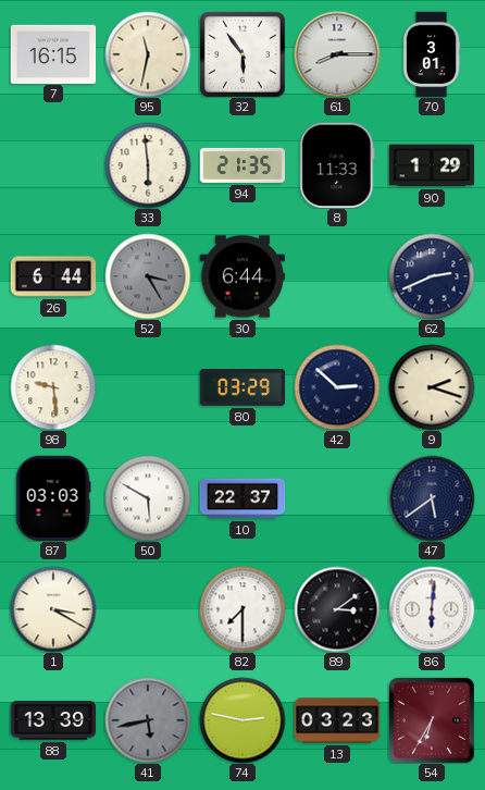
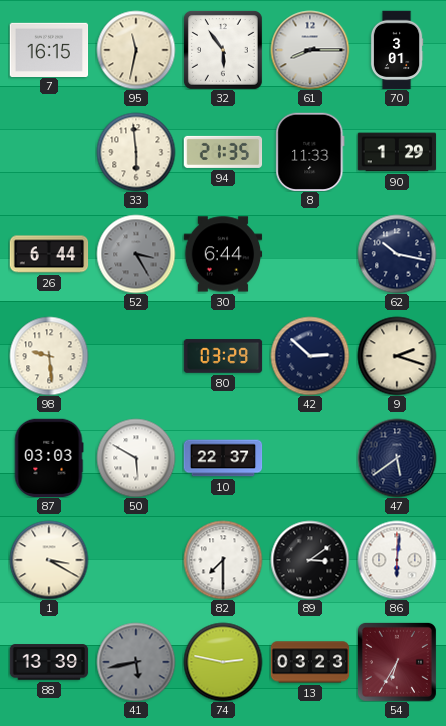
62: 2:41 -> 10:17 (397, 254)
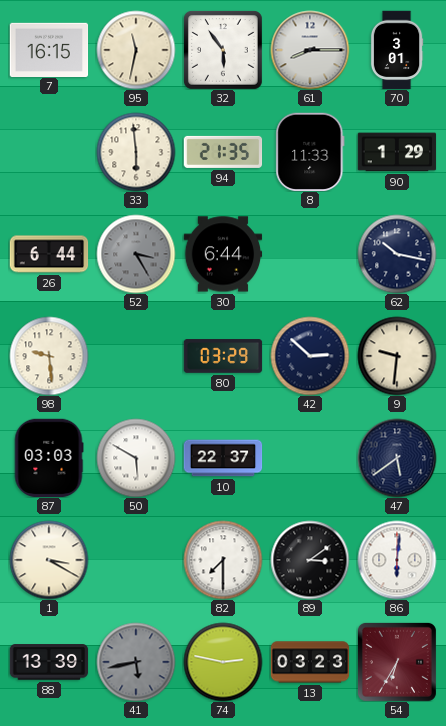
9: 2:18 -> 9:31 (397, 356)
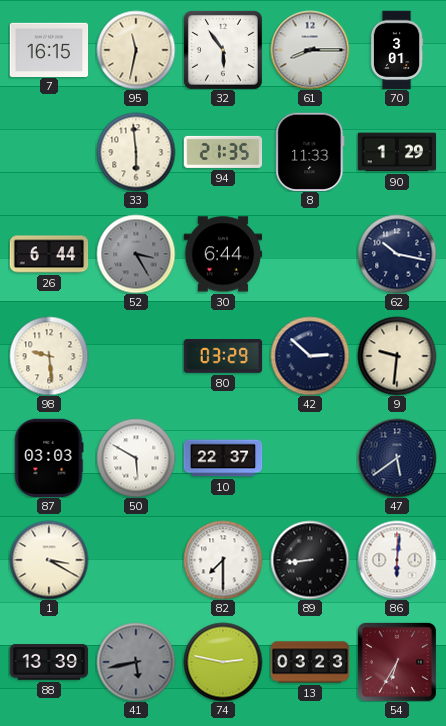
89: 3:09 -> 8:44 (310, 560)
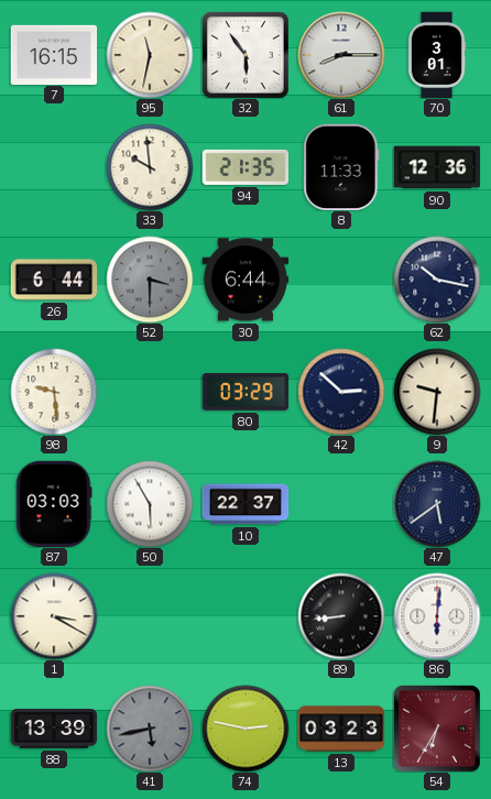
33: 5:59 -> 9:59 (150, 167)
90: 1:29 -> 12:36 (437, 167)
52: 3:25 -> 3:30 (150, 280)
50: 5:50 -> 5:55 (150, 504)
82: 7:30 -> none (223, 560)
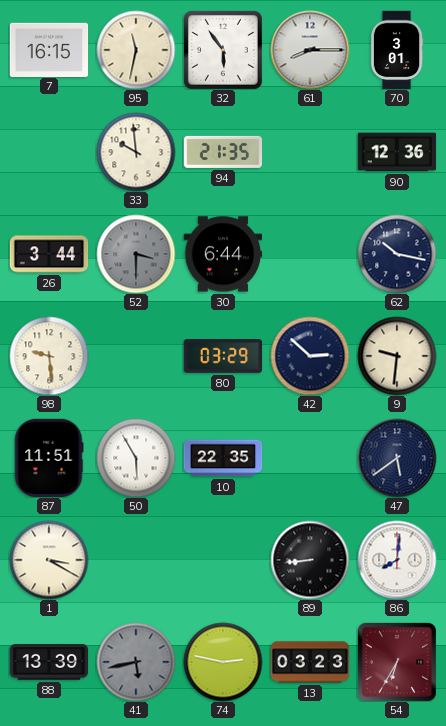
8: 11:33 -> none (341, 167)
26: 6:44 -> 3:44 (49, 254)
87: 03:03 -> 11:51 (49, 458)
10: 22:37 -> 22:35 (223, 458)
86: 6:01 -> 8:01 (397, 560)
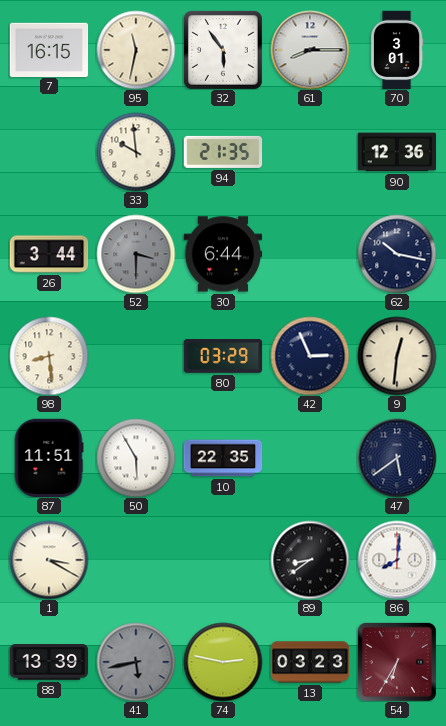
98: 9:29 -> 8:29 (49, 356)
42: 2:52 -> 2:56 (310, 356)
9: 9:31 -> 12:31 (397, 356)
89: 8:44 -> 8:39 (310, 560)
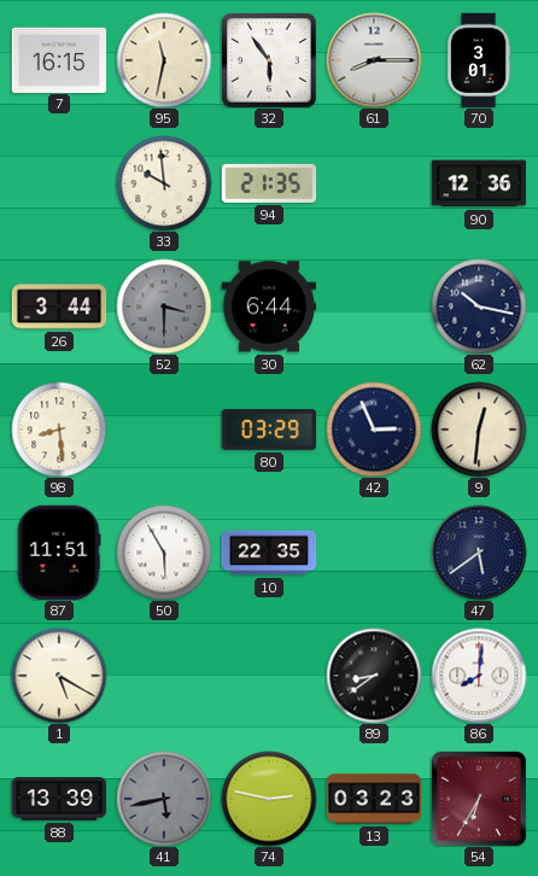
1: 3:20 -> 5:20 (59, 676)
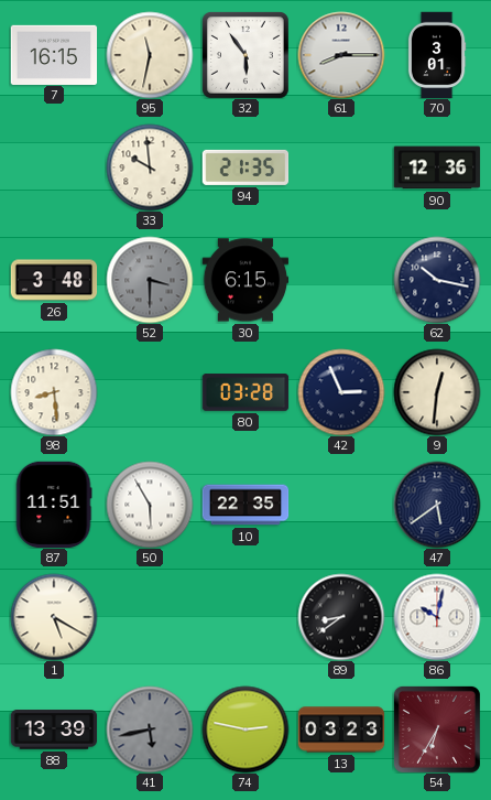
26: 3:44 -> 3:48 (54, 280)
30: 6:44 -> 6:15 (245, 280)
80: 03:29 -> 03:28 (245, 392)
86: 8:01 -> 10:02 (437, 617)
